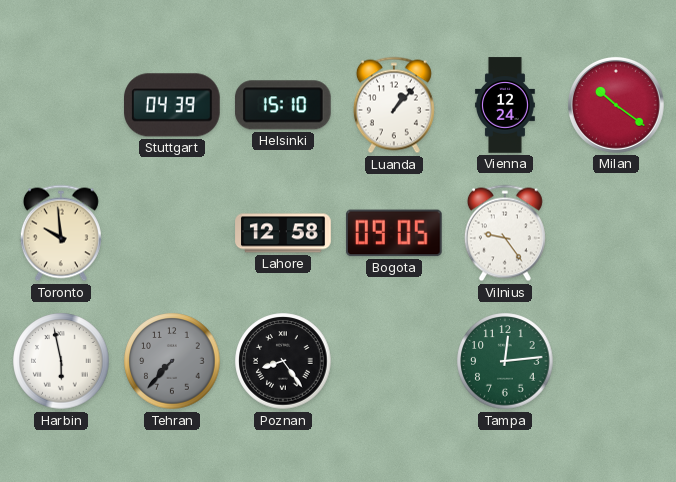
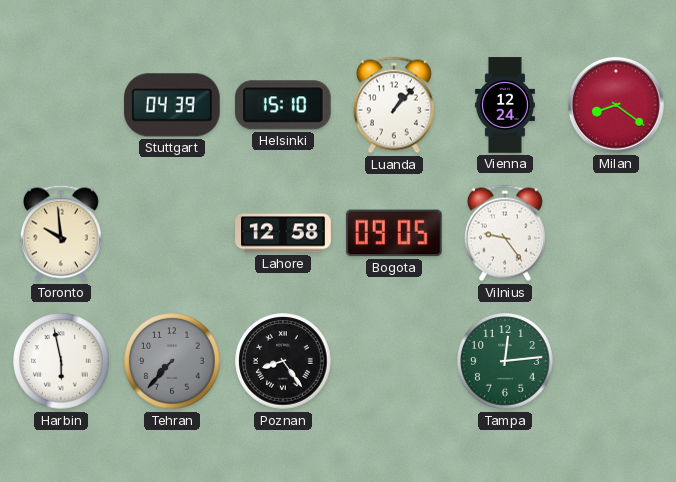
Milan: 10:21 -> 8:21 (616, 105)
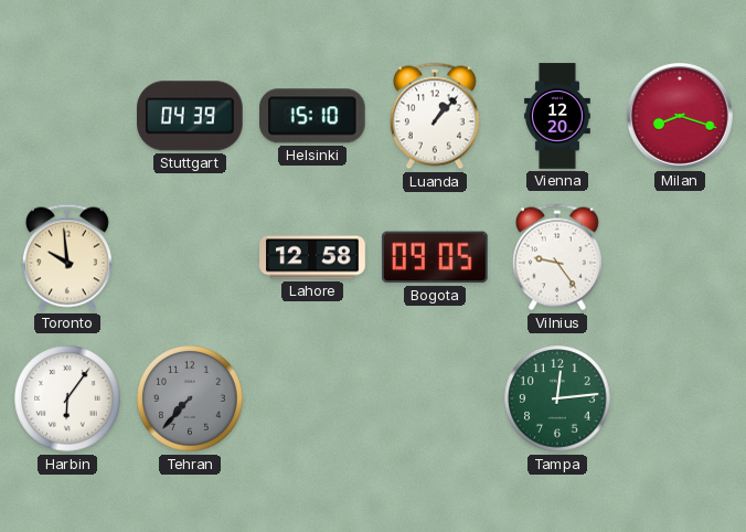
Vienna: 12:24 -> 12:20 (557, 116)
Milan: 8:21 -> 8:18 (680, 116)
Harbin: 5:58 -> 6:06 (67, 398)
Poznan: 8:24 -> none (283, 361)
